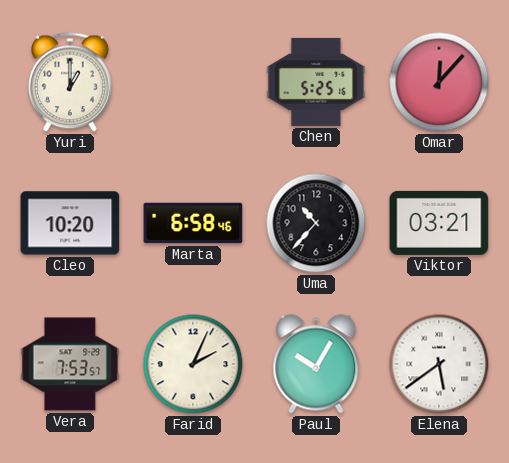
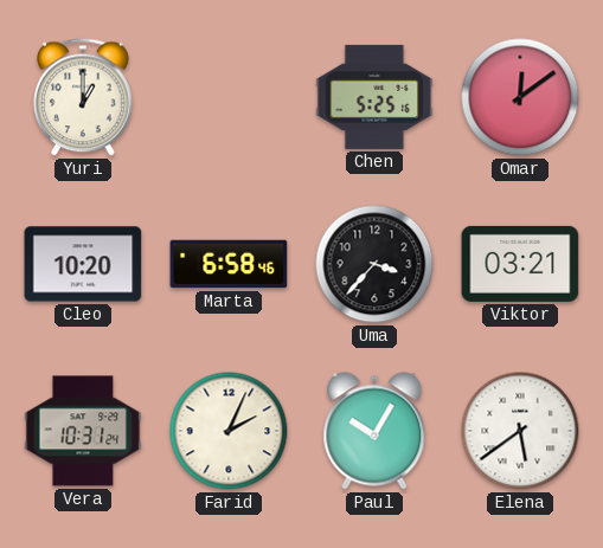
Omar: 12:07 -> 12:09 (520, 97)
Uma: 10:37 -> 3:37 (374, 264)
Vera: 7:53 -> 10:31 (83, 431)
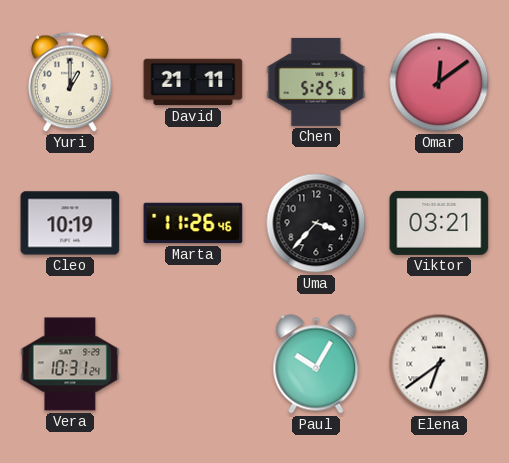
David: none -> 21:11 (193, 82)
Cleo: 10:20 -> 10:19 (70, 223)
Marta: 6:58 -> 11:26 (193, 223)
Farid: 2:04 -> none (229, 431)
Elena: 5:39 -> 6:39 (439, 364)
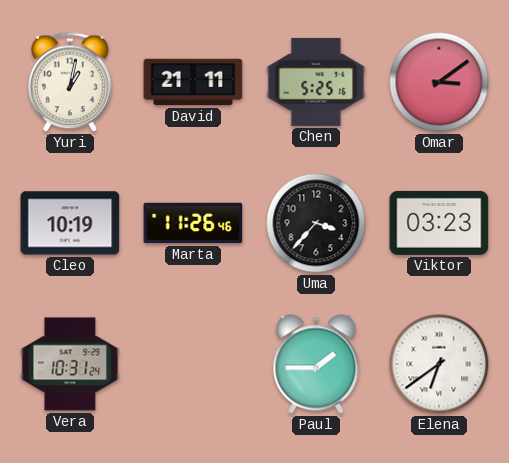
Yuri: 1:00 -> 1:02 (71, 82)
Omar: 12:09 -> 3:09 (439, 82)
Viktor: 03:21 -> 03:23 (439, 223)
Paul: 10:05 -> 1:45 (316, 364)
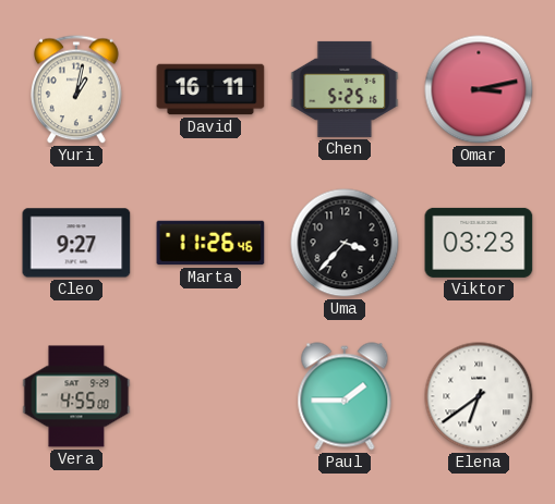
David: 21:11 -> 16:11 (210, 89)
Omar: 3:09 -> 3:13 (479, 89)
Cleo: 10:19 -> 9:27 (76, 243)
Vera: 10:31 -> 4:55 (76, 396)
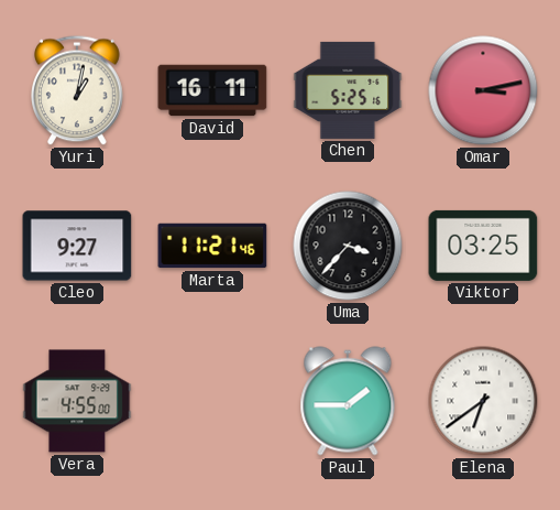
Marta: 11:26 -> 11:21 (212, 246)
Viktor: 03:23 -> 03:25 (483, 246)
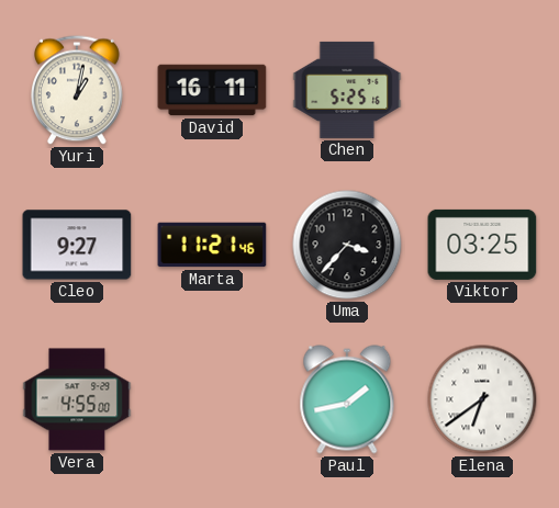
Omar: 3:13 -> none (483, 90)
Paul: 1:45 -> 1:43 (347, 399)
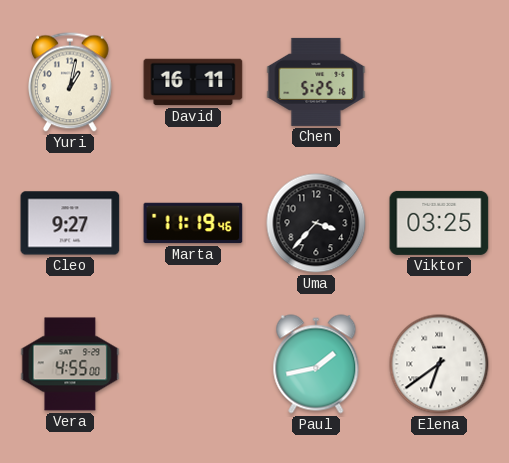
Marta: 11:21 -> 11:19 (193, 223)
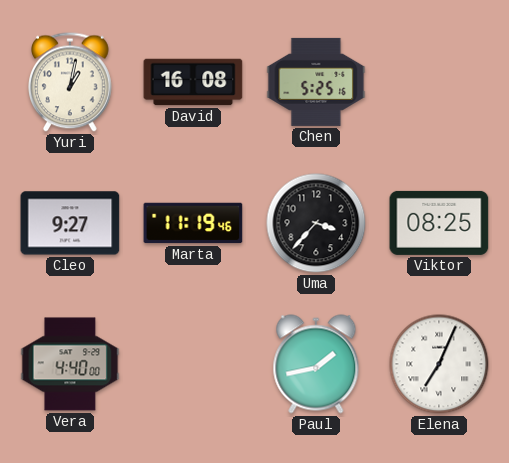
David: 16:11 -> 16:08 (193, 82)
Viktor: 03:25 -> 08:25 (439, 223)
Vera: 4:55 -> 4:40 (70, 364)
Elena: 6:39 -> 7:04 (439, 364)
